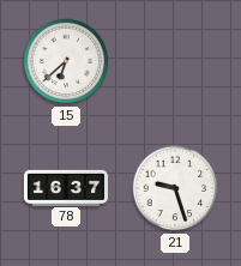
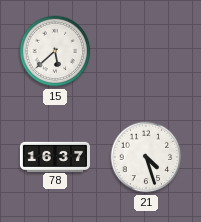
15: 6:38 -> 5:38 (55, 51)
21: 9:27 -> 4:27 (146, 157)
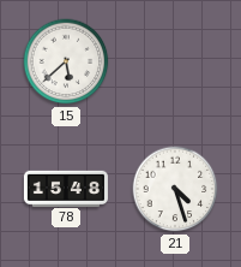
78: 16:37 -> 15:48 (66, 188)
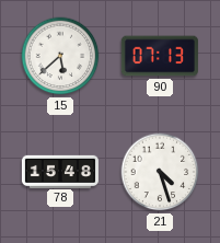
90: none -> 07:13 (160, 56)
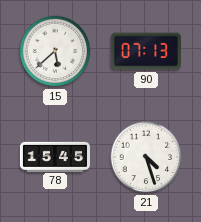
78: 15:48 -> 15:45 (55, 156)
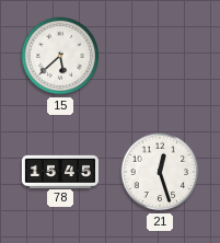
90: 07:13 -> none (146, 51)
21: 4:27 -> 12:27 (160, 172)
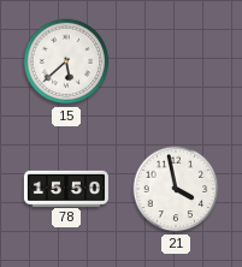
78: 15:45 -> 15:50 (66, 188)
21: 12:27 -> 3:58 (176, 189)
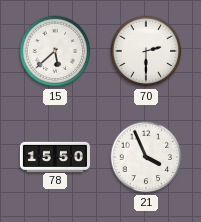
70: none -> 2:30 (146, 51)
21: 3:58 -> 3:56 (146, 157)
